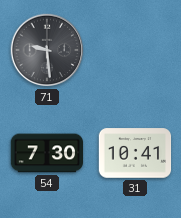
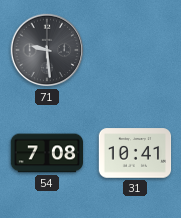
54: 7:30 -> 7:08 (47, 153)
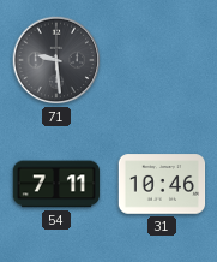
54: 7:08 -> 7:11 (56, 184)
31: 10:41 -> 10:46 (162, 184)
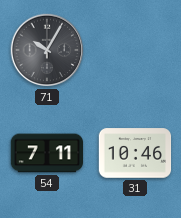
71: 9:29 -> 10:05 (47, 50)
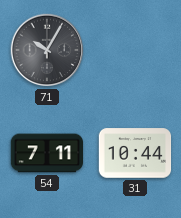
31: 10:46 -> 10:44 (135, 153)
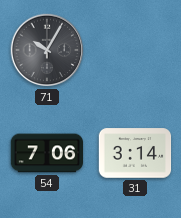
54: 7:11 -> 7:06 (47, 153)
31: 10:44 -> 3:14 (135, 153)
